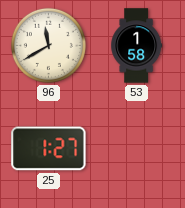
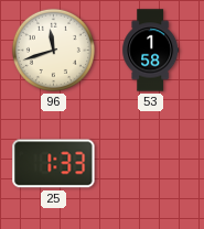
96: 11:40 -> 11:42 (53, 50)
25: 1:27 -> 1:33 (54, 164)
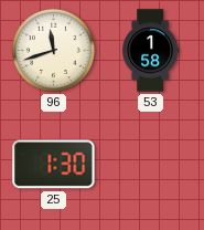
25: 1:33 -> 1:30 (54, 165)
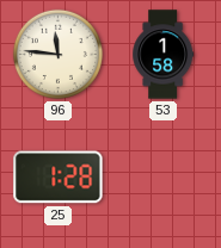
96: 11:42 -> 11:46 (57, 54)
25: 1:30 -> 1:28 (59, 178)
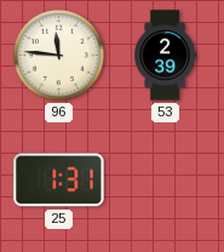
53: 1:58 -> 2:39 (166, 56)
25: 1:28 -> 1:31 (59, 181)
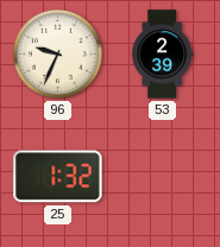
96: 11:46 -> 9:34 (57, 53)
25: 1:31 -> 1:32 (58, 177)
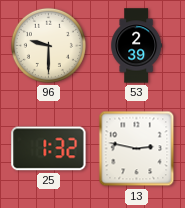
96: 9:34 -> 9:30 (48, 45)
13: none -> 2:47 (137, 149)
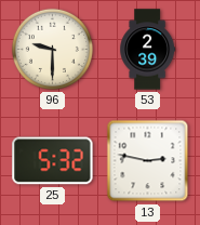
25: 1:32 -> 5:32 (53, 161)
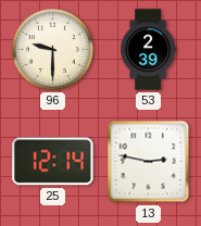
25: 5:32 -> 12:14 (53, 162)
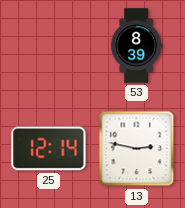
96: 9:30 -> none (52, 49)
53: 2:39 -> 8:39 (137, 46)
